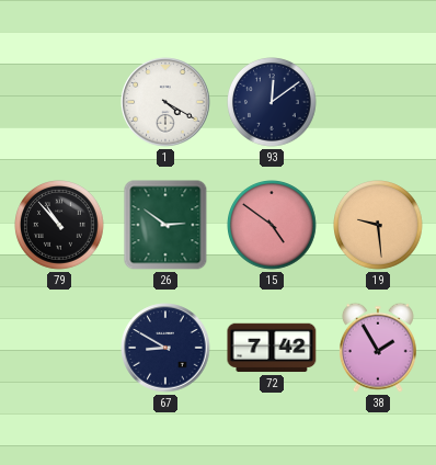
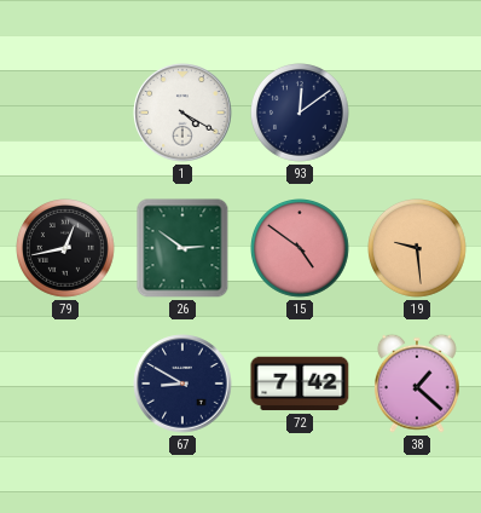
79: 10:53 -> 12:43 (66, 249)
38: 1:55 -> 1:22 (417, 384)
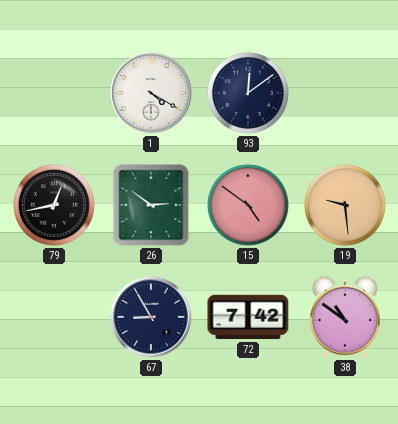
67: 8:50 -> 8:55 (151, 317)
38: 1:22 -> 10:51 (345, 317)
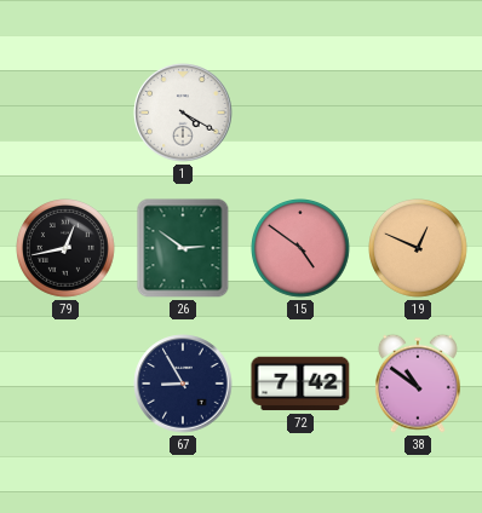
93: 12:09 -> none (249, 94)
19: 9:29 -> 12:49 (419, 249)
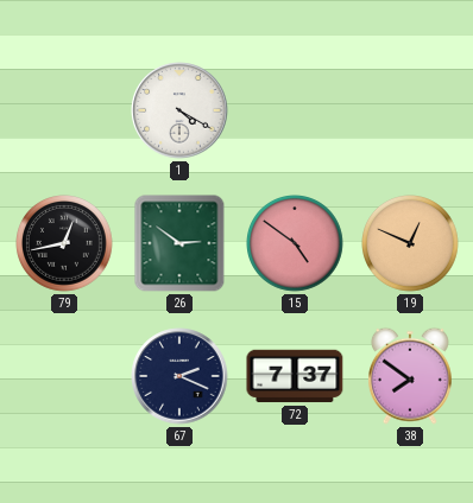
67: 8:55 -> 2:19 (179, 376)
72: 7:42 -> 7:37 (295, 376)
38: 10:51 -> 7:51 (410, 376)
